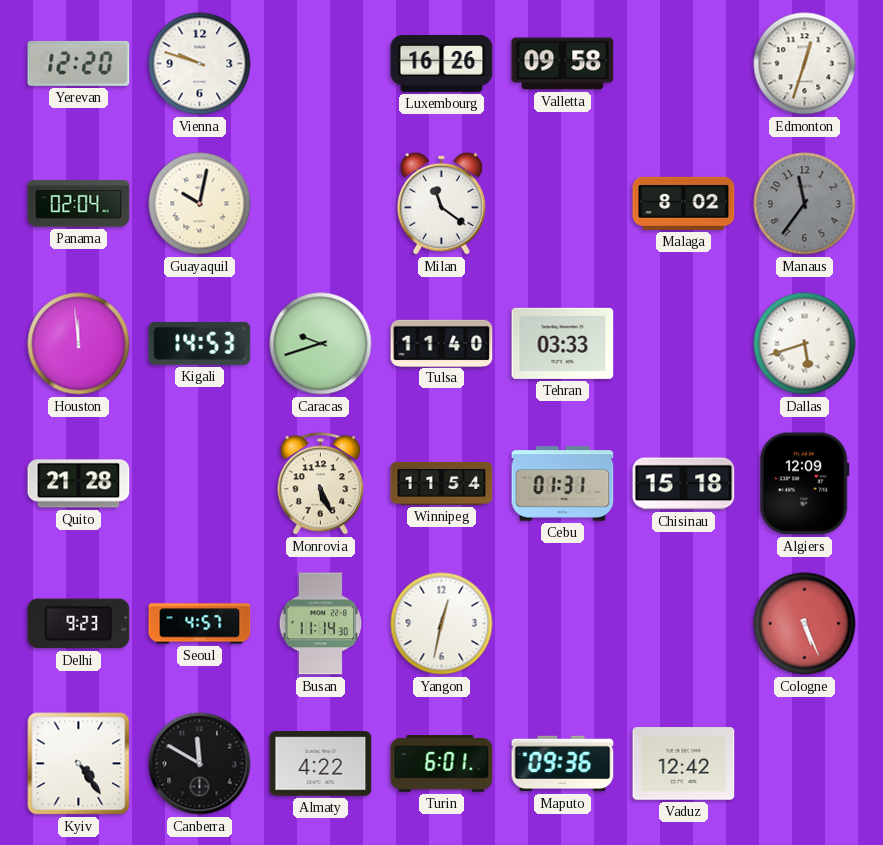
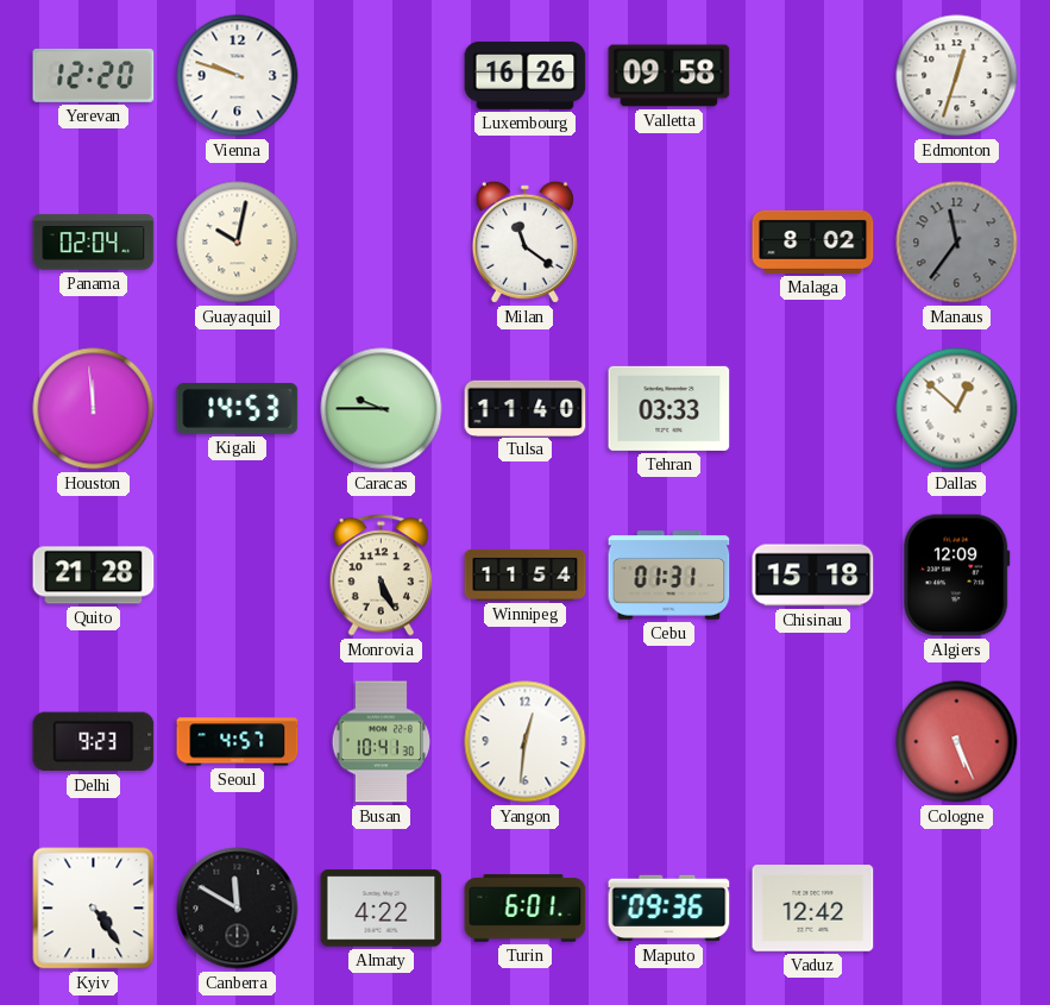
Caracas: 9:42 -> 9:45 (382, 409)
Dallas: 5:42 -> 12:52 (957, 409)
Busan: 11:14 -> 10:41 (382, 742)
Yangon: 12:32 -> 12:31 (526, 742)
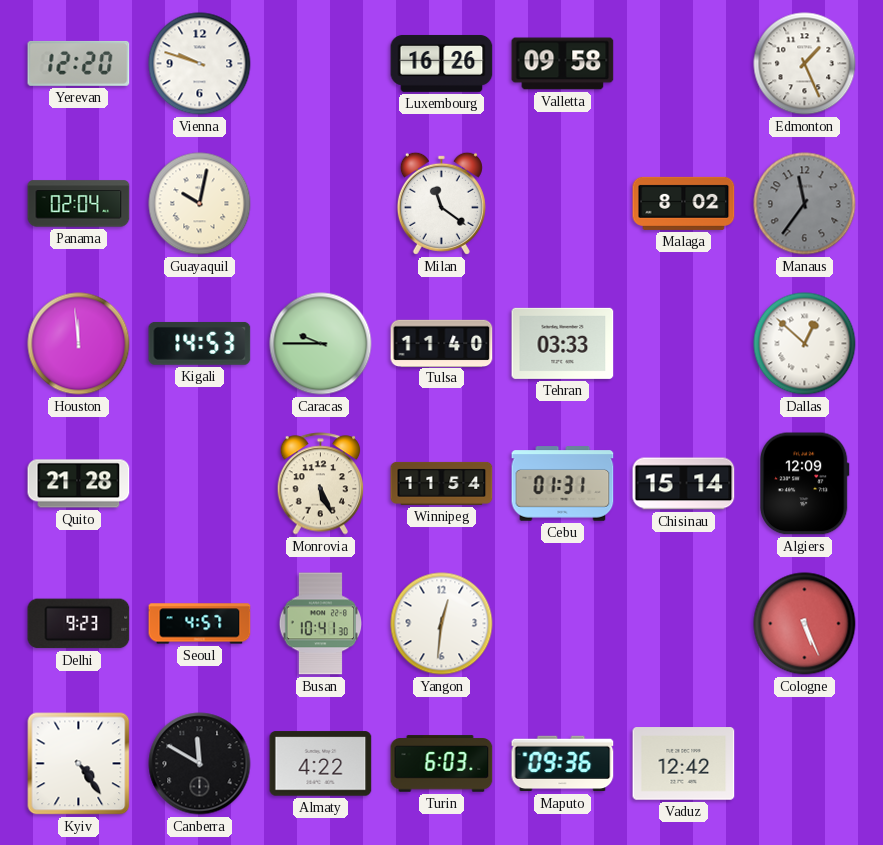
Edmonton: 12:33 -> 1:26 (805, 64)
Chisinau: 15:18 -> 15:14 (684, 484)
Turin: 6:01 -> 6:03 (442, 764)
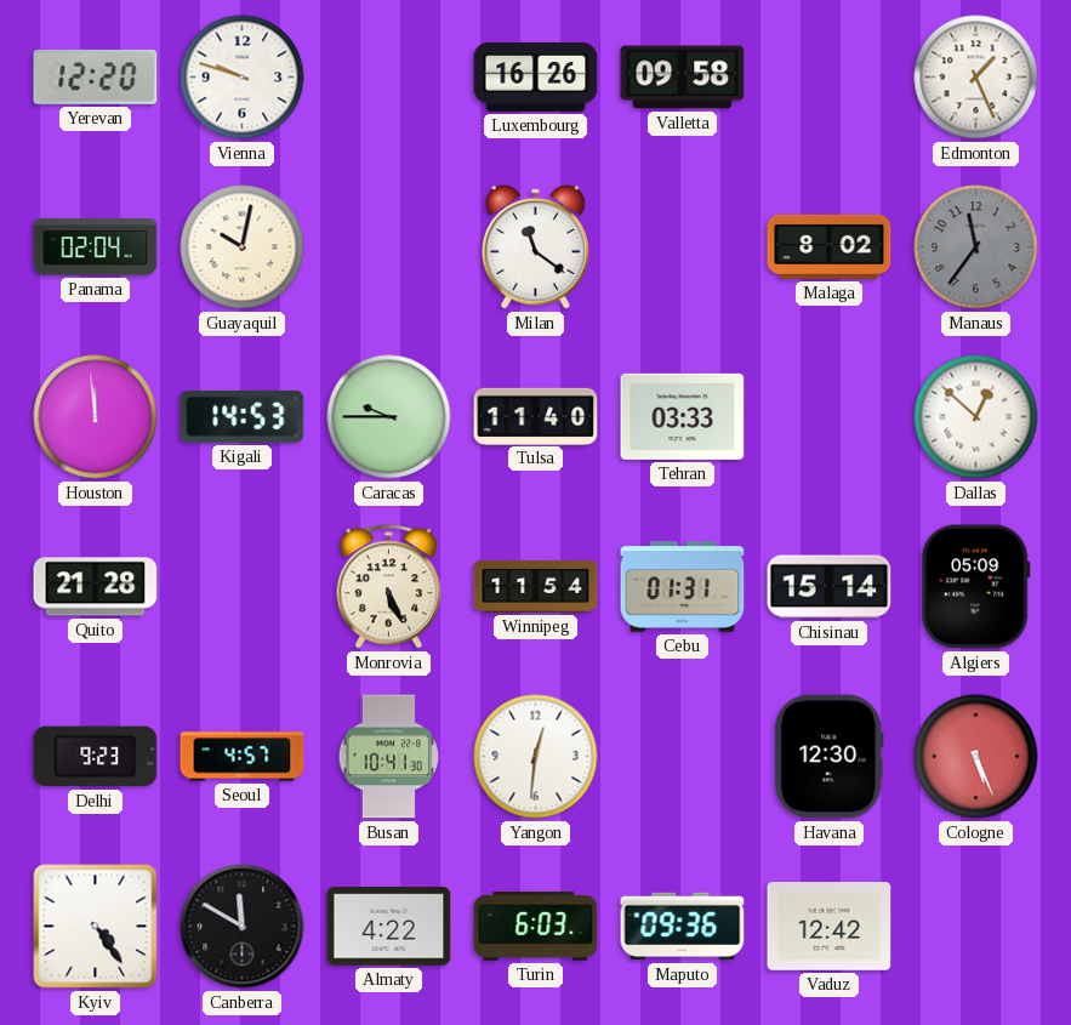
Algiers: 12:09 -> 05:09 (975, 587)
Havana: none -> 12:30 (830, 757)
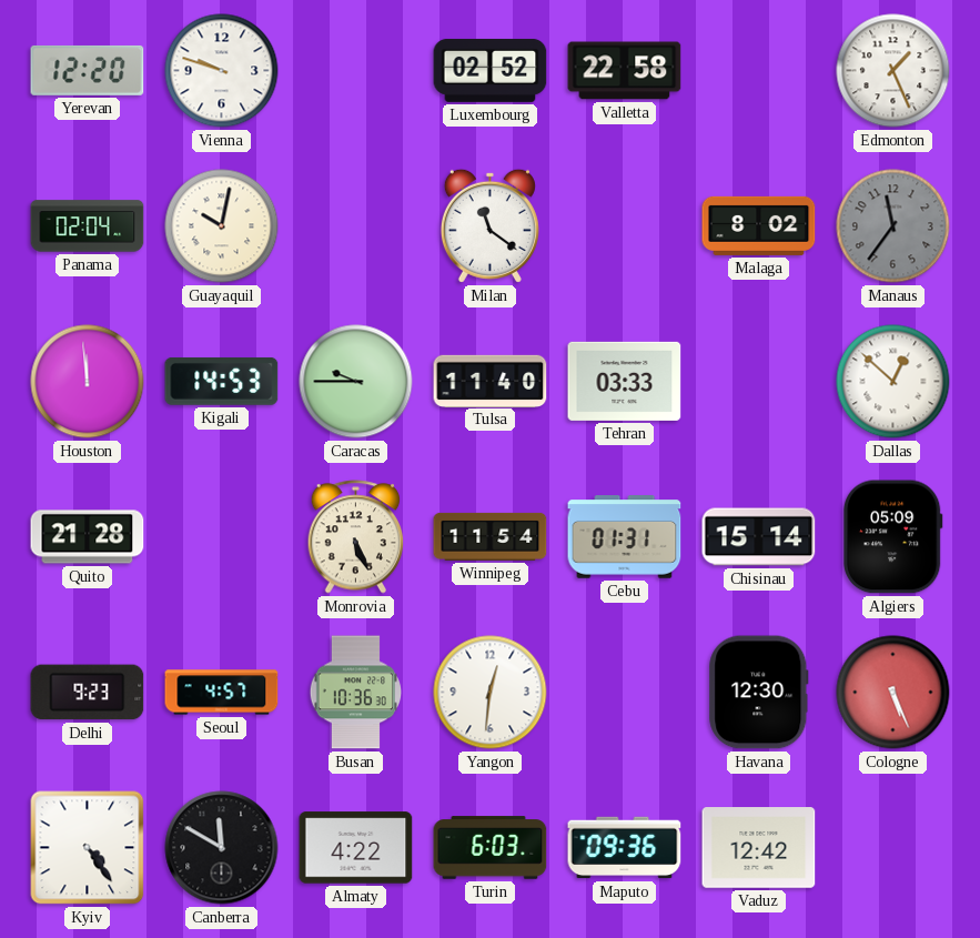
Luxembourg: 16:26 -> 02:52 (491, 70)
Valletta: 09:58 -> 22:58 (625, 71)
Busan: 10:41 -> 10:36 (356, 693)
